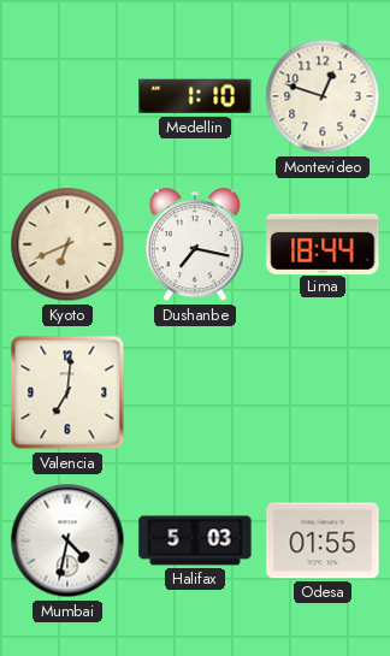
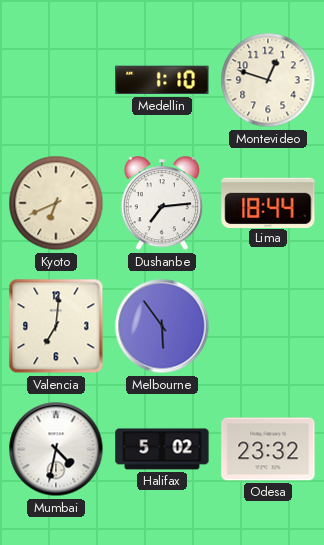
Dushanbe: 7:17 -> 7:14 (162, 204)
Melbourne: none -> 5:54 (162, 326)
Halifax: 5:03 -> 5:02 (162, 449)
Odesa: 01:55 -> 23:32 (268, 449)
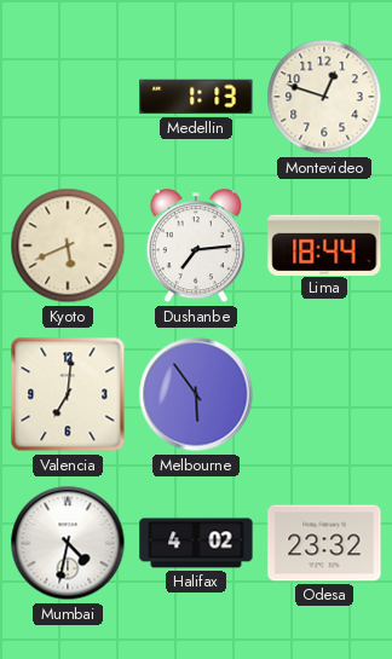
Medellin: 1:10 -> 1:13 (196, 97)
Kyoto: 6:41 -> 5:41 (68, 245)
Halifax: 5:02 -> 4:02 (196, 543)
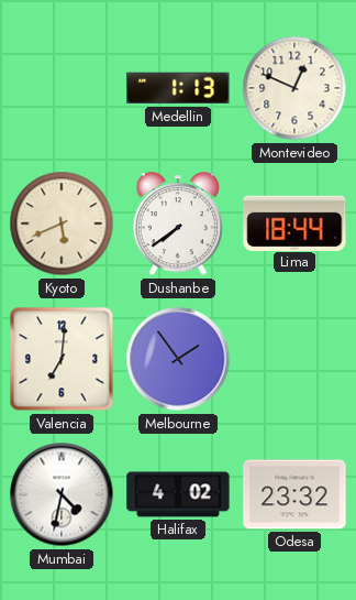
Montevideo: 12:48 -> 12:49 (294, 88)
Dushanbe: 7:14 -> 7:39 (178, 225)
Melbourne: 5:54 -> 1:54 (178, 359)
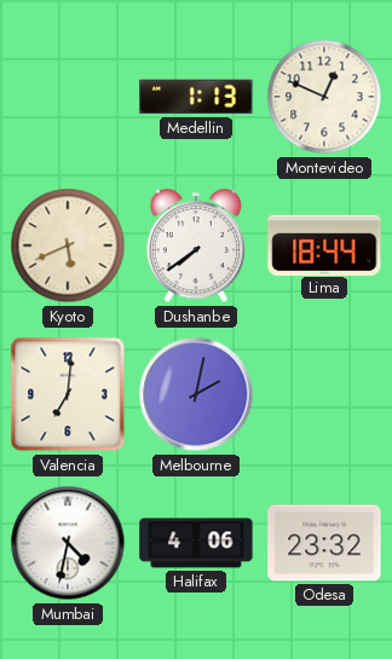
Melbourne: 1:54 -> 2:02 (196, 394)
Halifax: 4:02 -> 4:06 (196, 543)
